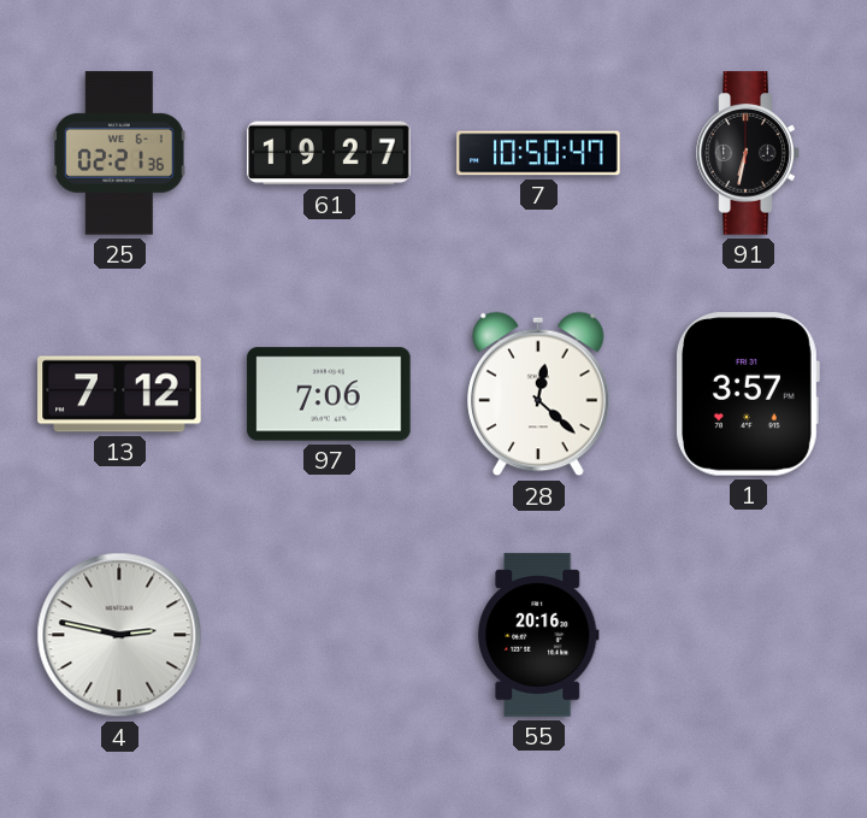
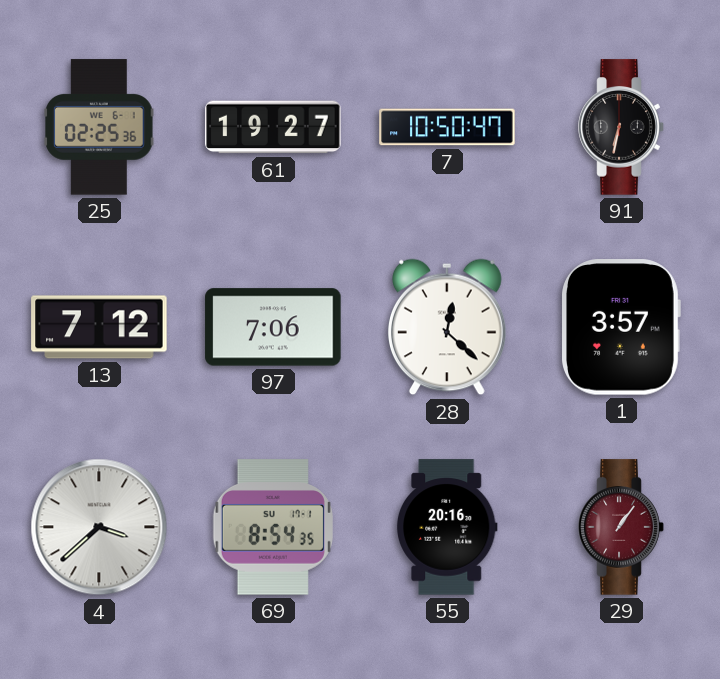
25: 02:21 -> 02:25 (100, 127)
4: 2:47 -> 3:38 (99, 527)
69: none -> 8:54 (273, 527)
29: none -> 1:06 (621, 527)
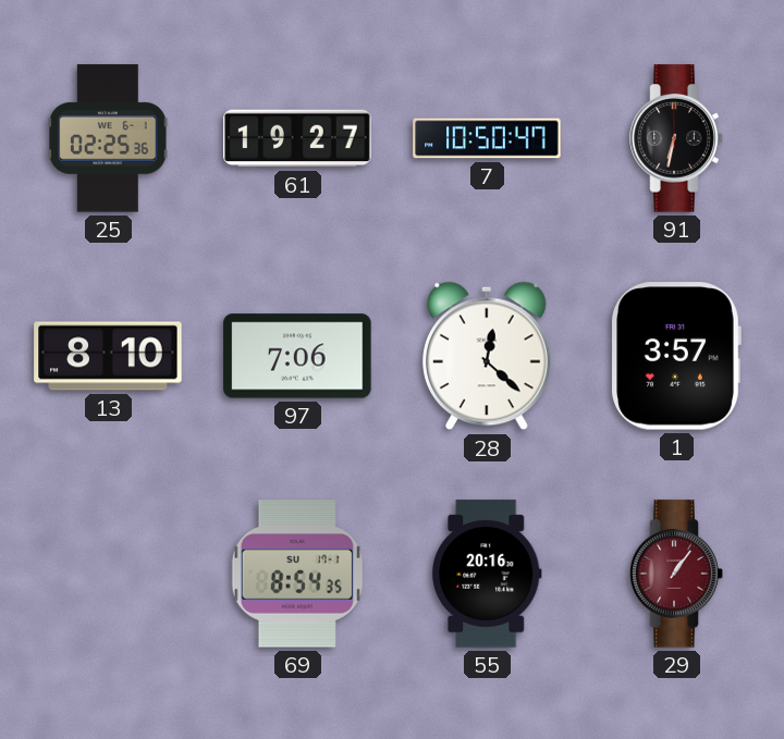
13: 7:12 -> 8:10 (108, 356)
4: 3:38 -> none (99, 527)
